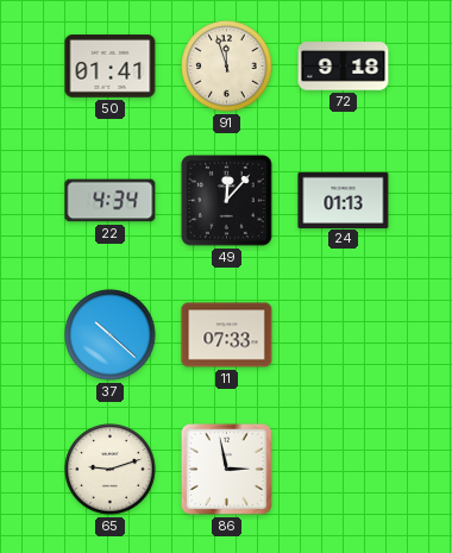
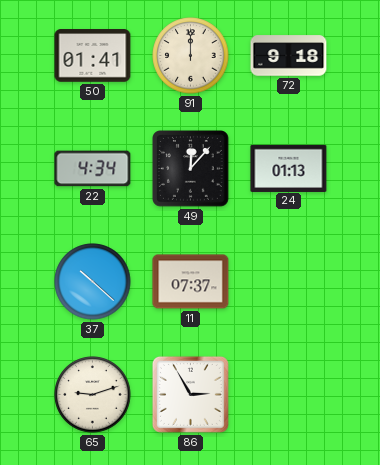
91: 11:57 -> 12:00 (191, 56)
11: 07:33 -> 07:37 (191, 282)
86: 2:58 -> 2:55 (190, 394)
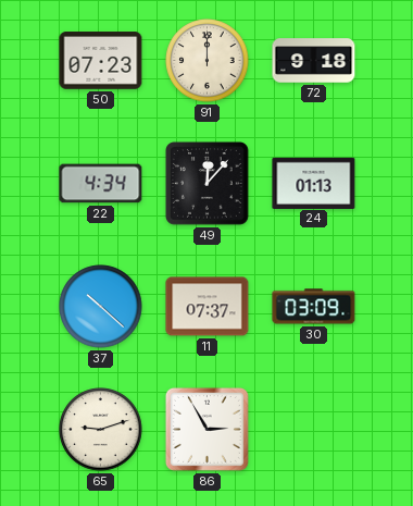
50: 01:41 -> 07:23 (101, 61)
30: none -> 03:09 (314, 307)
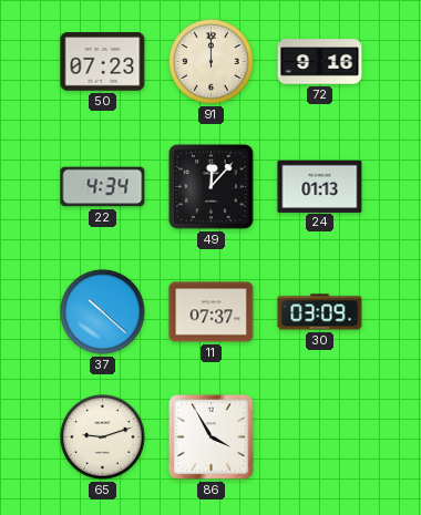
72: 9:18 -> 9:16 (320, 62)
86: 2:55 -> 3:55 (210, 436)
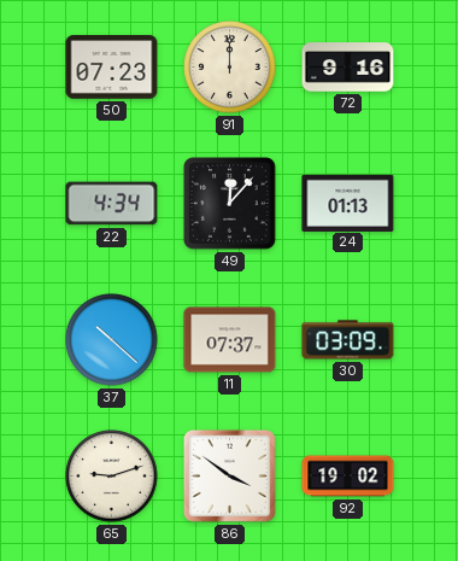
86: 3:55 -> 3:51 (229, 475)
92: none -> 19:02 (348, 477)
